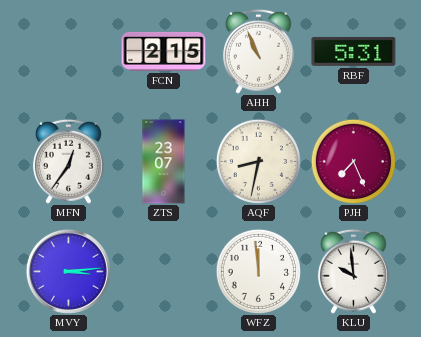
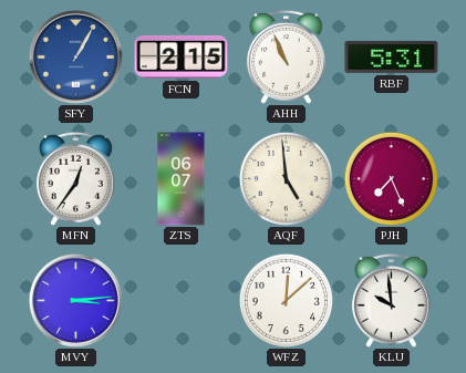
SFY: none -> 1:05 (75, 56)
ZTS: 23:07 -> 06:07 (182, 179)
AQF: 8:32 -> 4:59 (286, 178)
WFZ: 11:59 -> 12:08 (286, 300)
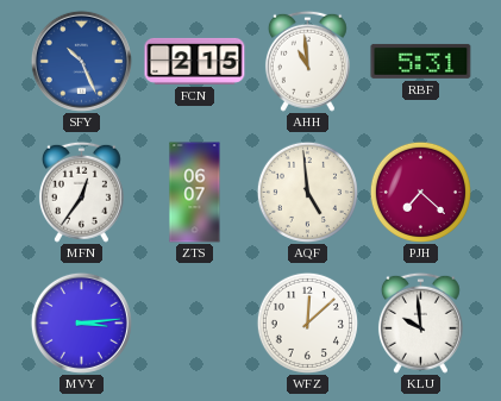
SFY: 1:05 -> 10:26 (81, 61)
AHH: 10:56 -> 10:59 (307, 61)
PJH: 7:26 -> 7:22 (420, 192)
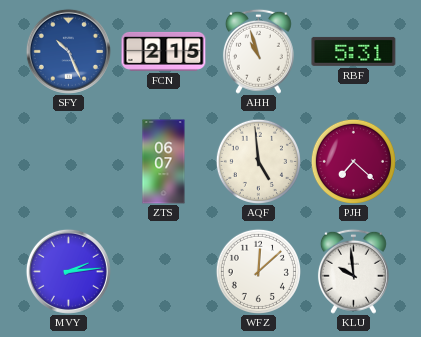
AHH: 10:59 -> 10:57 (258, 51)
MFN: 12:36 -> none (81, 192)
MVY: 3:14 -> 2:14 (68, 271)
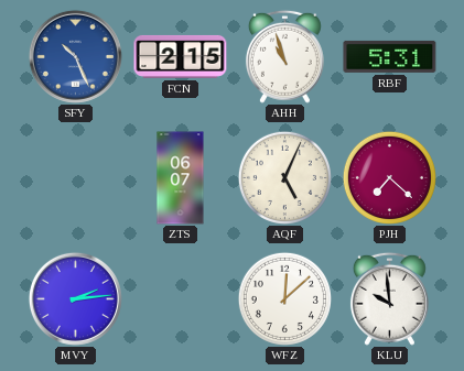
AQF: 4:59 -> 5:04 (284, 177)
